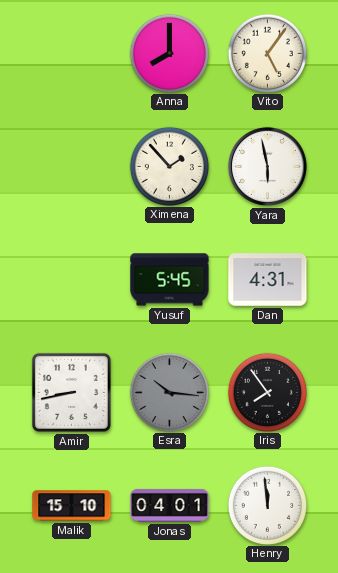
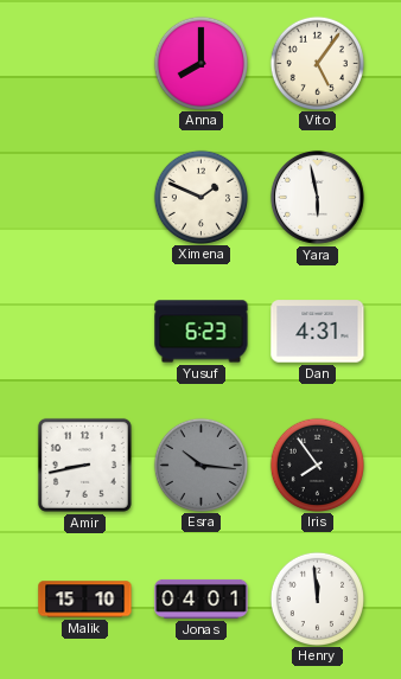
Ximena: 1:53 -> 1:49 (200, 197)
Yusuf: 5:45 -> 6:23 (202, 332)
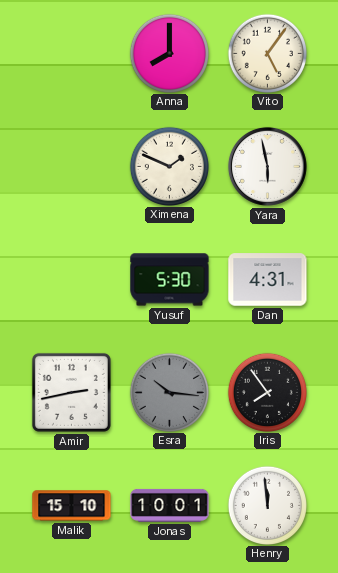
Yusuf: 6:23 -> 5:30 (170, 280)
Amir: 8:43 -> 2:43 (71, 392)
Jonas: 04:01 -> 10:01 (170, 505)
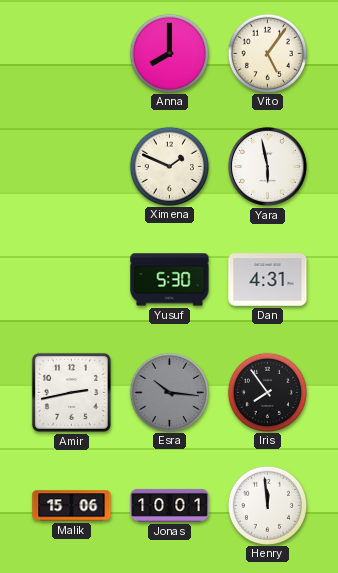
Malik: 15:10 -> 15:06 (72, 506)
